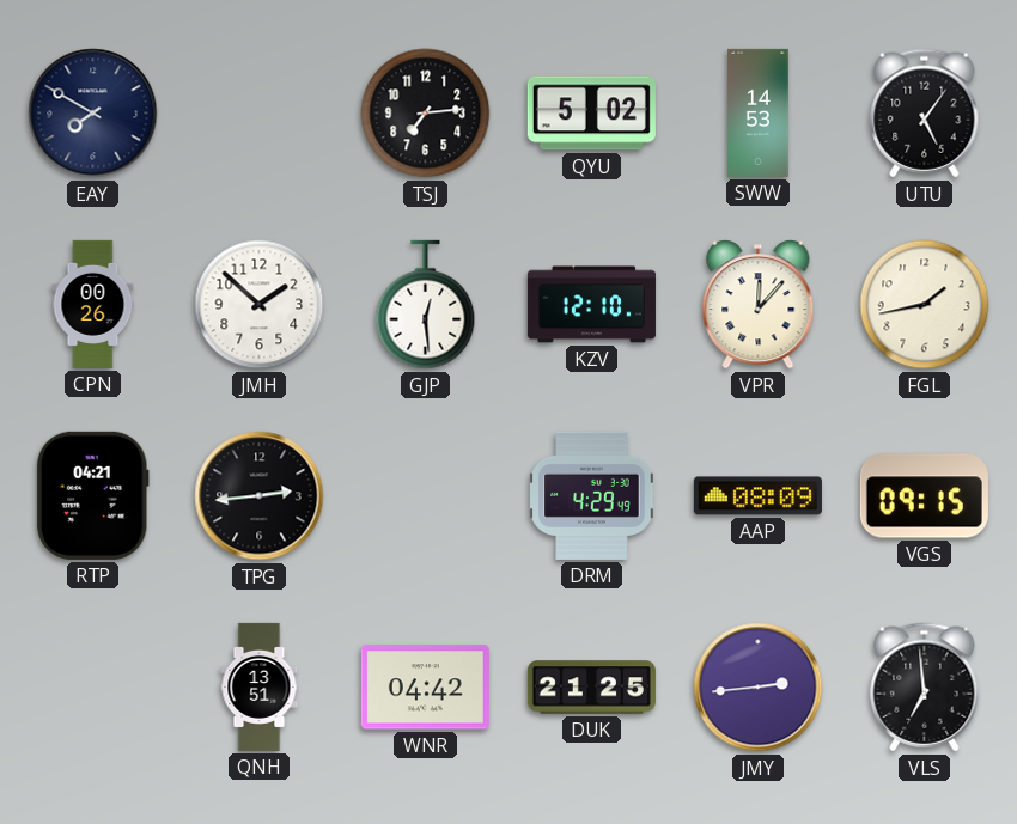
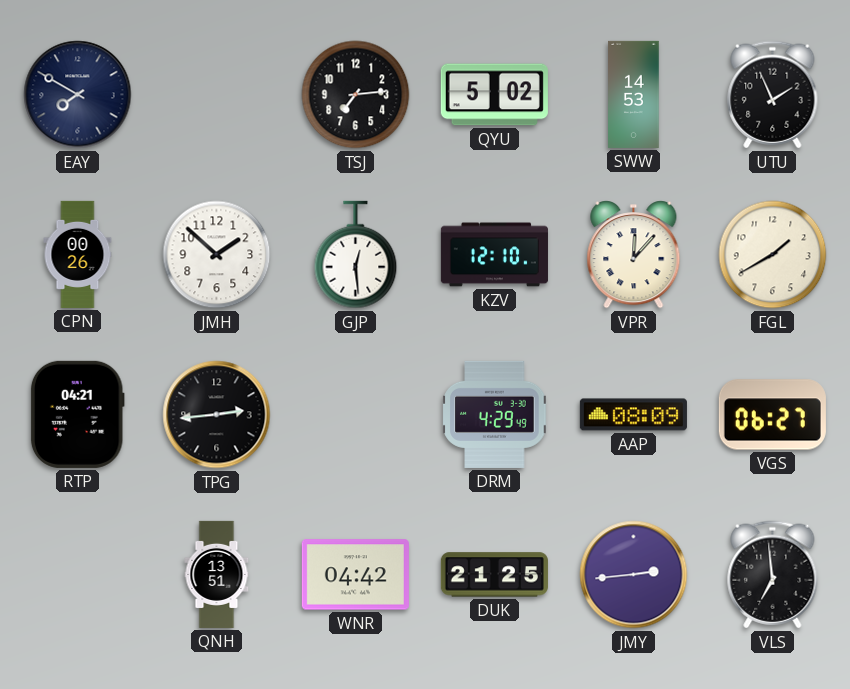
UTU: 5:06 -> 1:56 (773, 95)
FGL: 1:43 -> 1:40 (773, 255)
VGS: 09:15 -> 06:27 (772, 415)
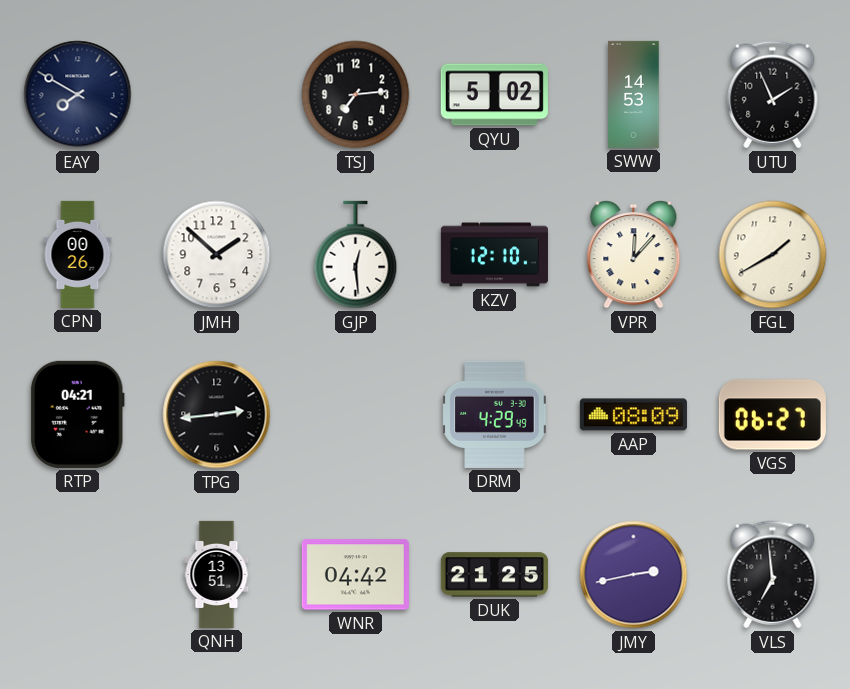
JMY: 2:44 -> 2:43 (634, 575)
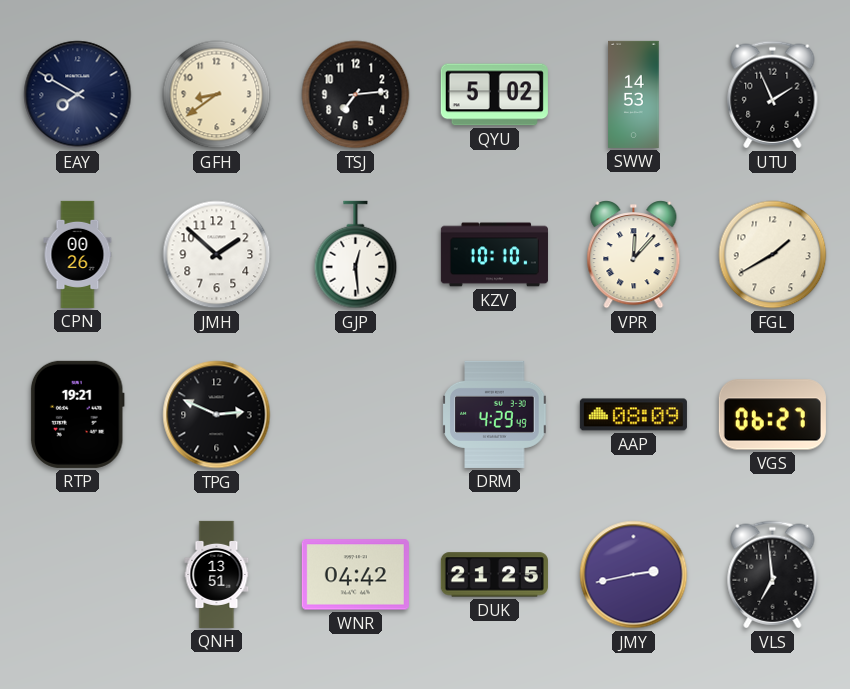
GFH: none -> 8:39 (217, 95)
KZV: 12:10 -> 10:10 (494, 255)
RTP: 04:21 -> 19:21 (77, 414)
TPG: 2:44 -> 2:49 (217, 415)
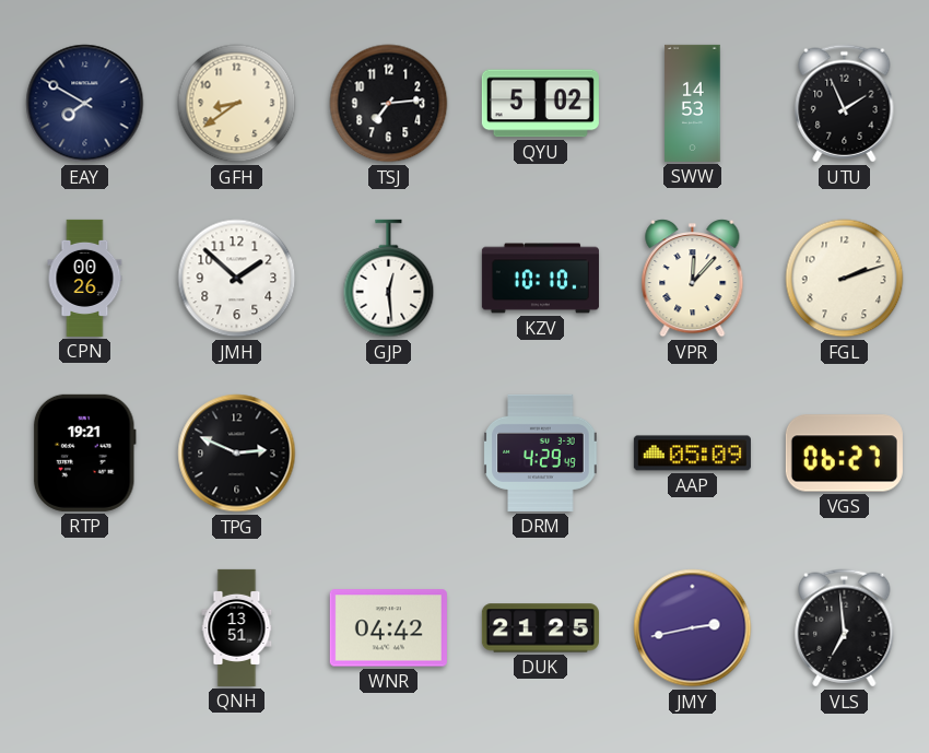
FGL: 1:40 -> 2:12 (845, 279)
AAP: 08:09 -> 05:09 (692, 454)
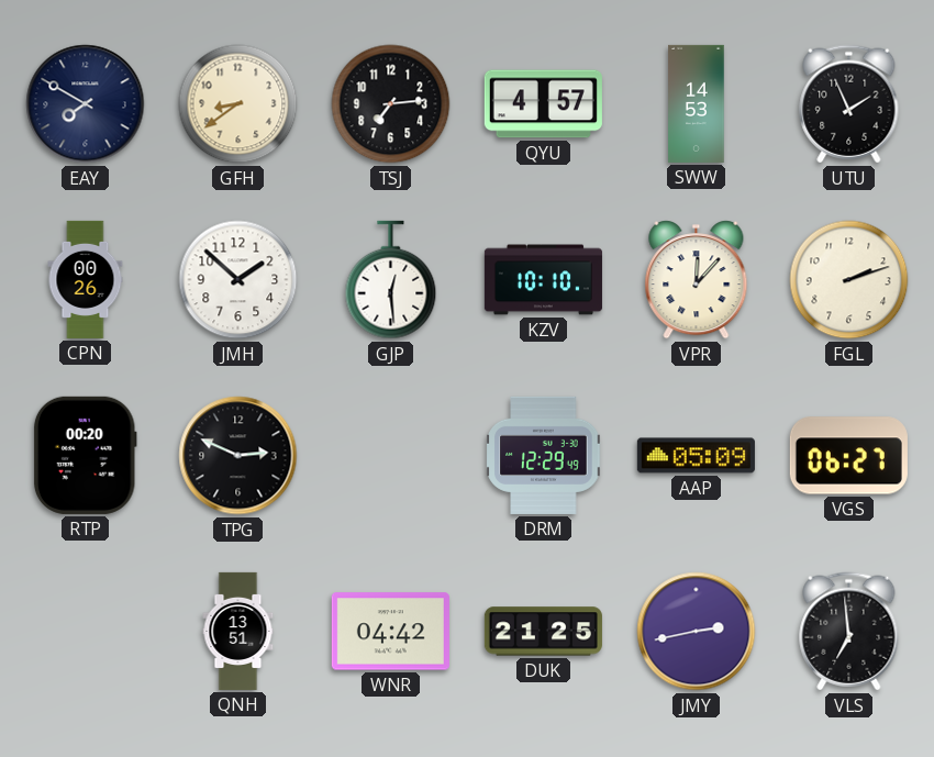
QYU: 5:02 -> 4:57 (543, 104)
RTP: 19:21 -> 00:20 (85, 455)
DRM: 4:29 -> 12:29 (544, 455)
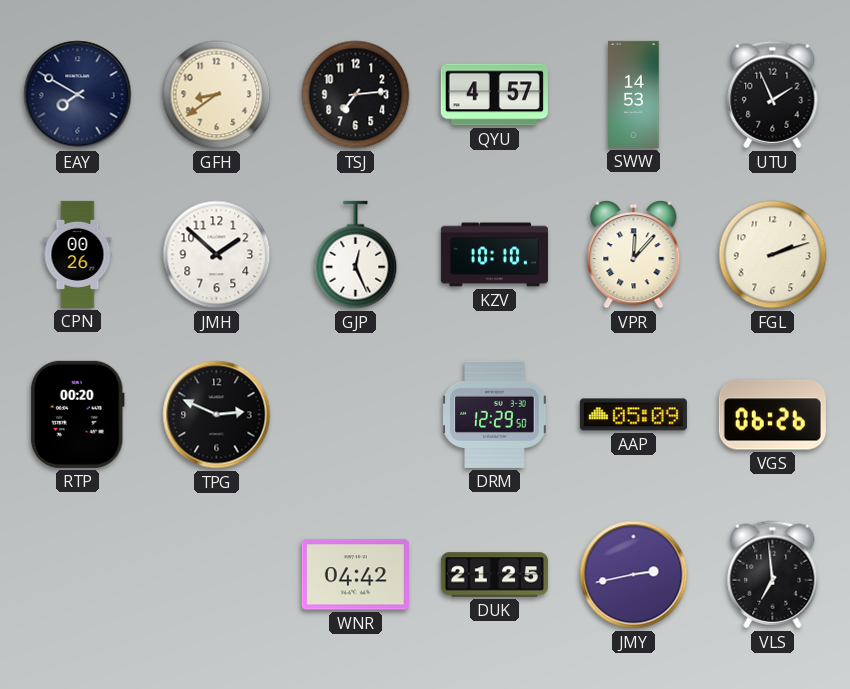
GJP: 12:29 -> 12:26 (356, 255)
DRM: 12:29:49 -> 12:29:50 (495, 414)
VGS: 06:27 -> 06:26 (772, 415)
QNH: 13:51 -> none (238, 631)
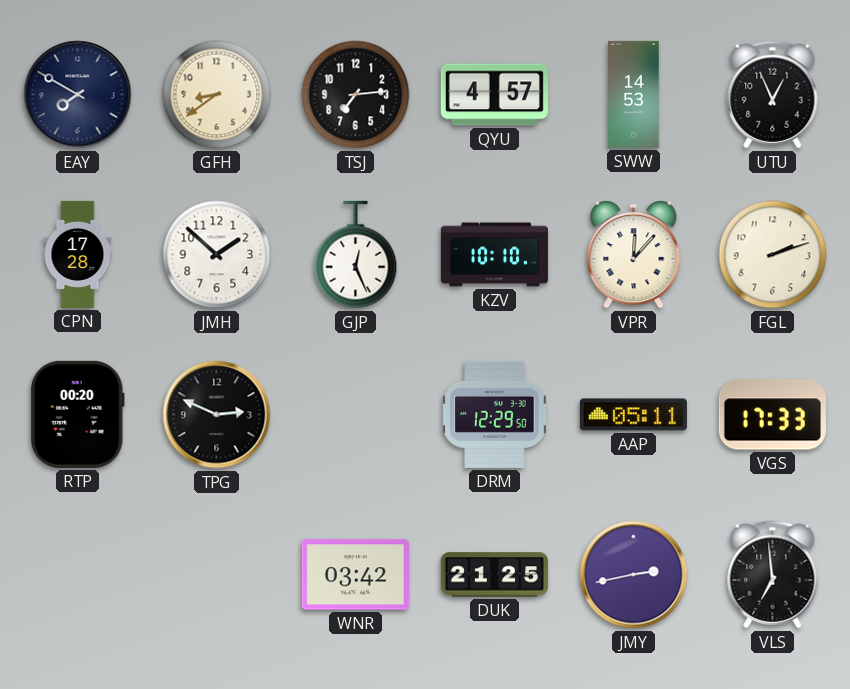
UTU: 1:56 -> 12:56 (773, 95)
CPN: 00:26 -> 17:28 (78, 254)
AAP: 05:09 -> 05:11 (633, 415)
VGS: 06:26 -> 17:33 (772, 415)
WNR: 04:42 -> 03:42 (355, 575)
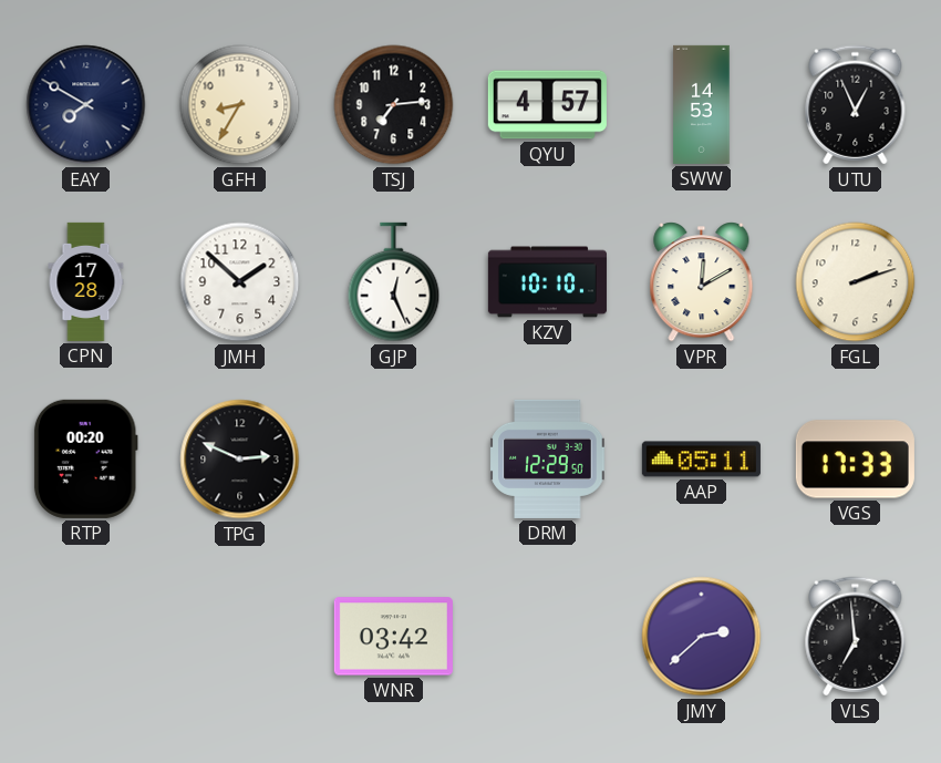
GFH: 8:39 -> 8:35 (240, 105)
VPR: 12:07 -> 12:10 (702, 282)
DUK: 21:25 -> none (494, 575)
JMY: 2:43 -> 2:38 (702, 637)
